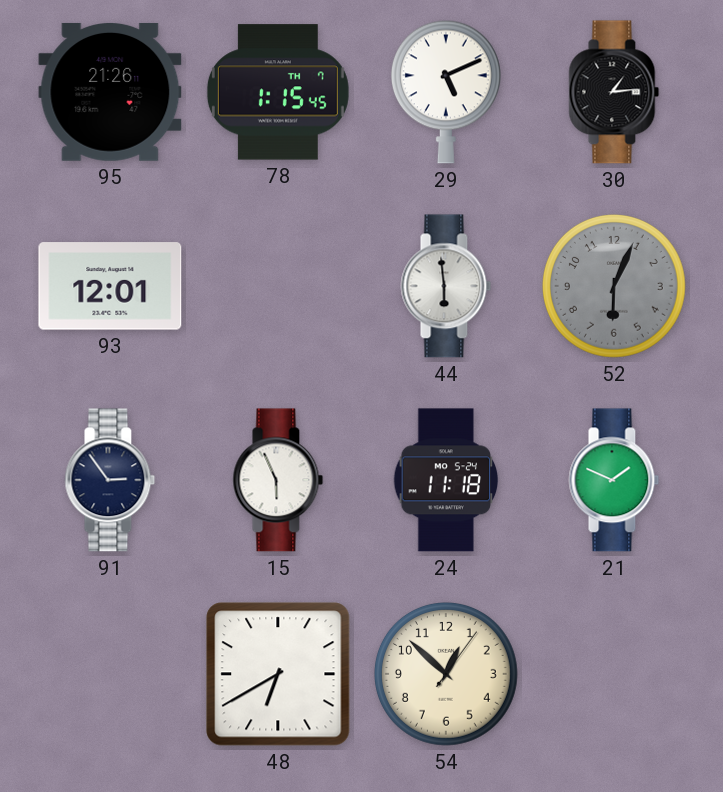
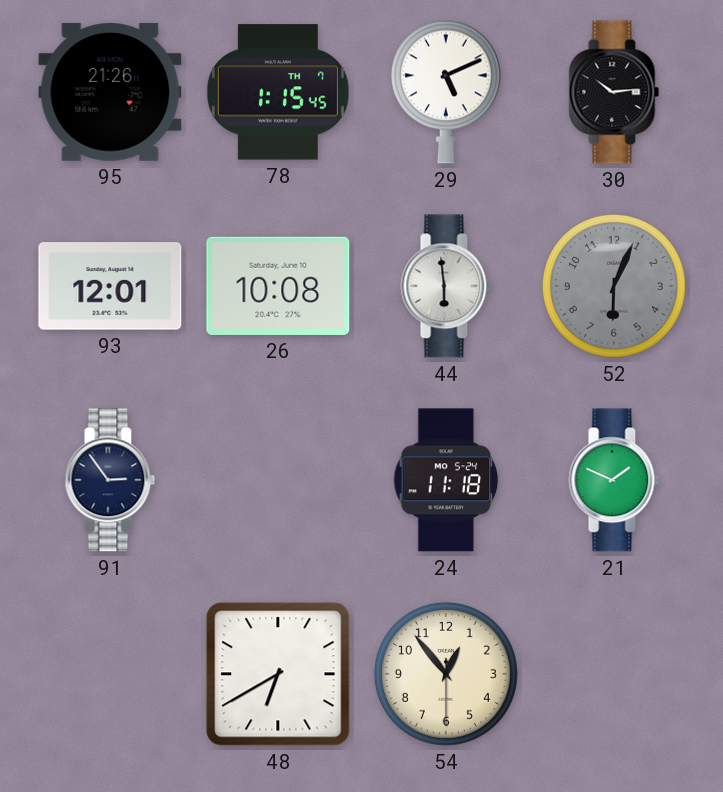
30: 1:14 -> 10:14 (614, 92)
26: none -> 10:08 (278, 286)
15: 5:56 -> none (278, 480)
54: 12:52 -> 12:53 (446, 674)
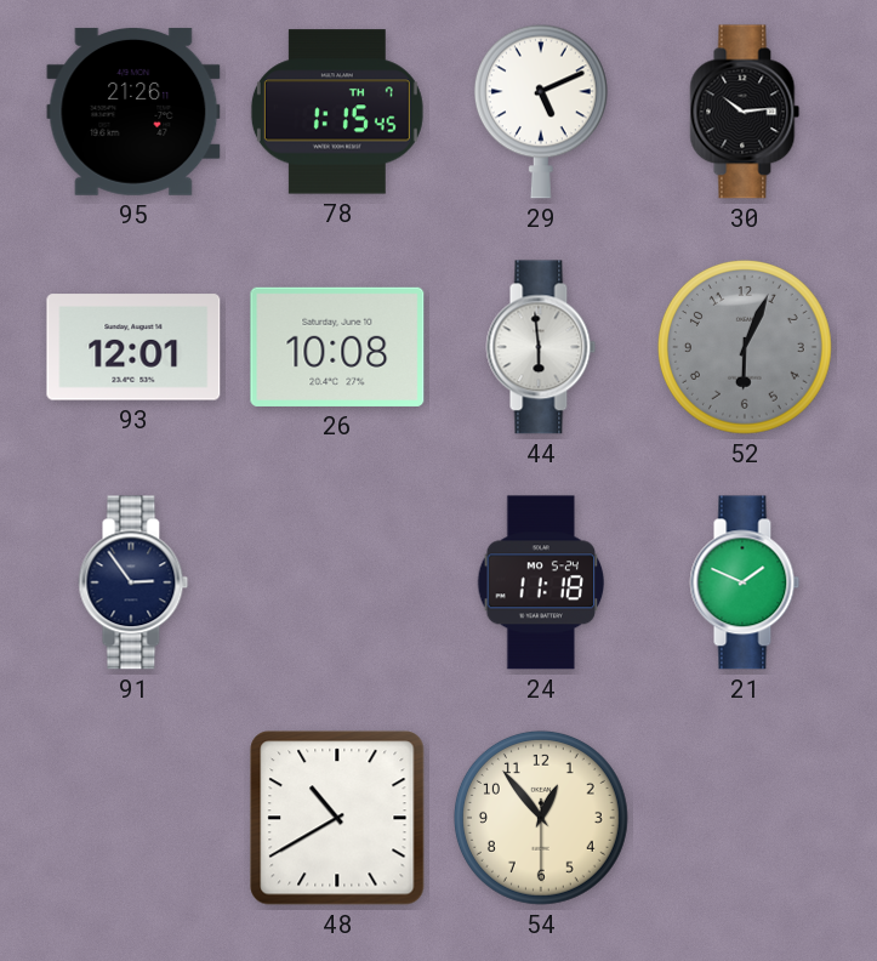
48: 6:40 -> 10:40 (337, 818)
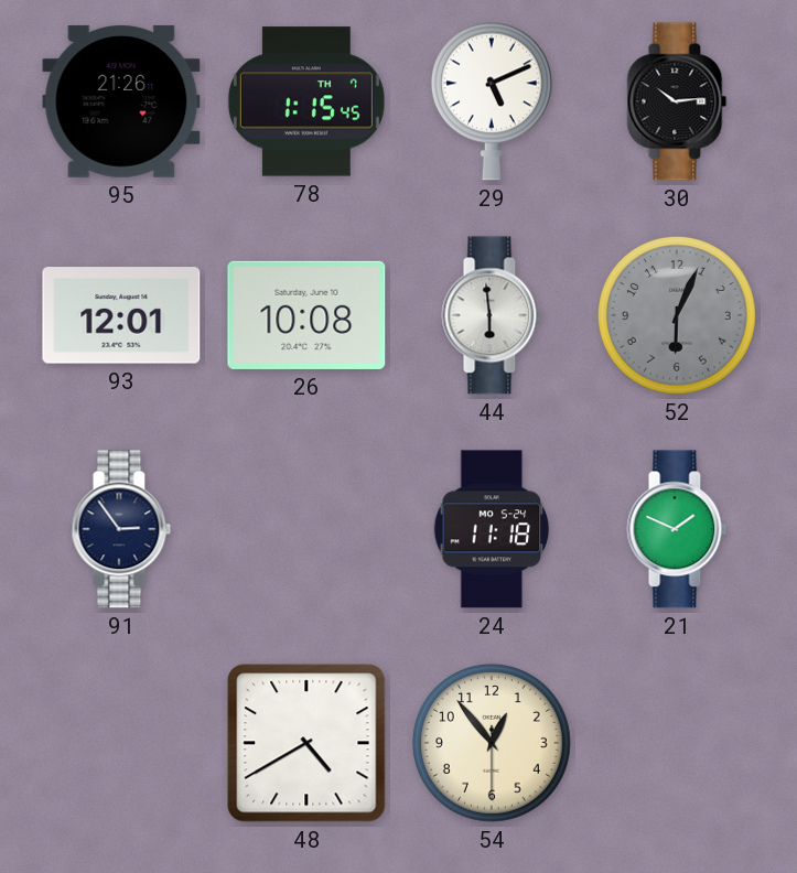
48: 10:40 -> 4:40 (306, 743)
